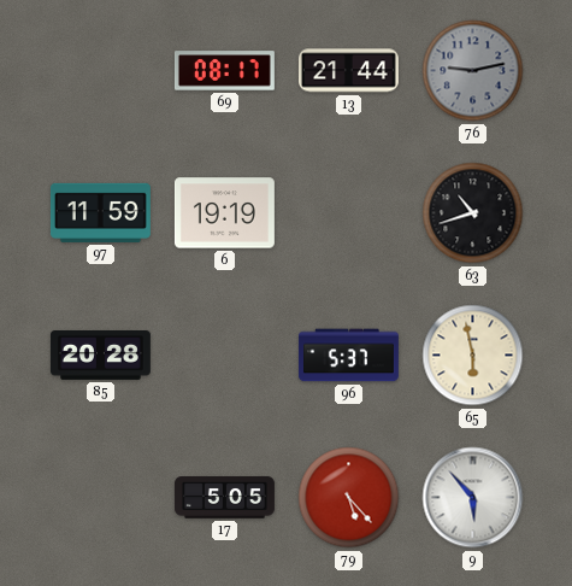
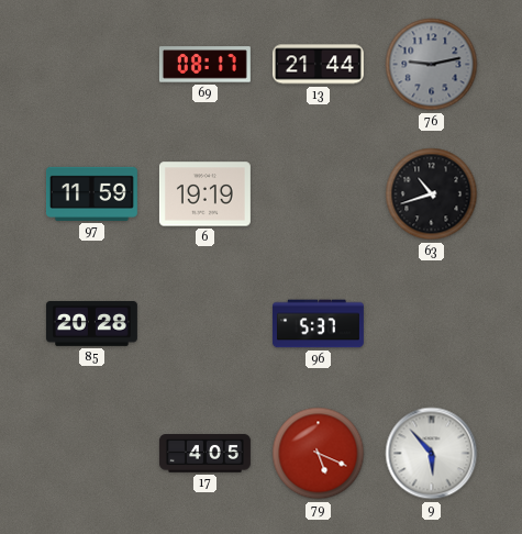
65: 5:58 -> none (473, 356)
17: 5:05 -> 4:05 (204, 454)
79: 5:23 -> 5:19 (319, 454)
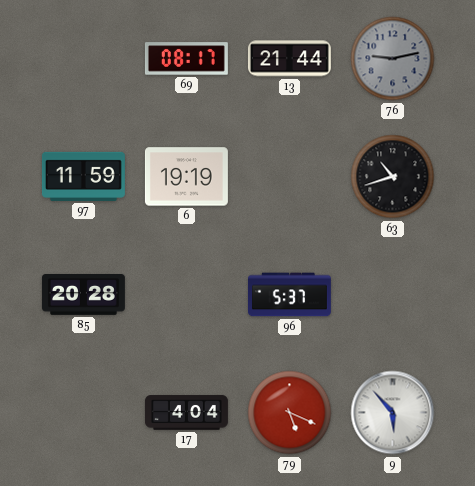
17: 4:05 -> 4:04 (186, 413)
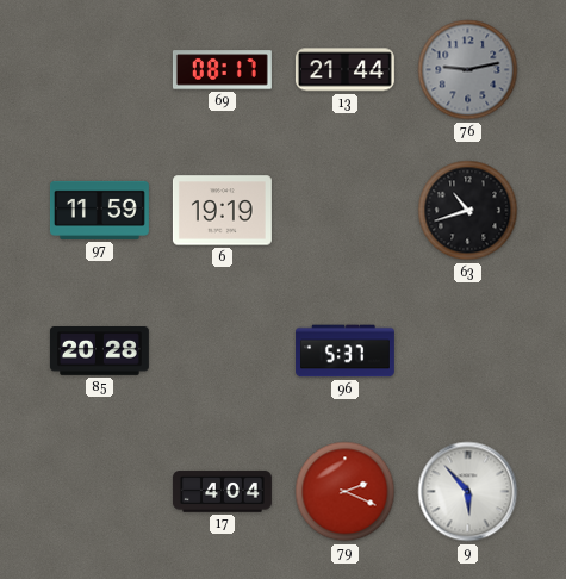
79: 5:19 -> 2:19 (346, 492)
